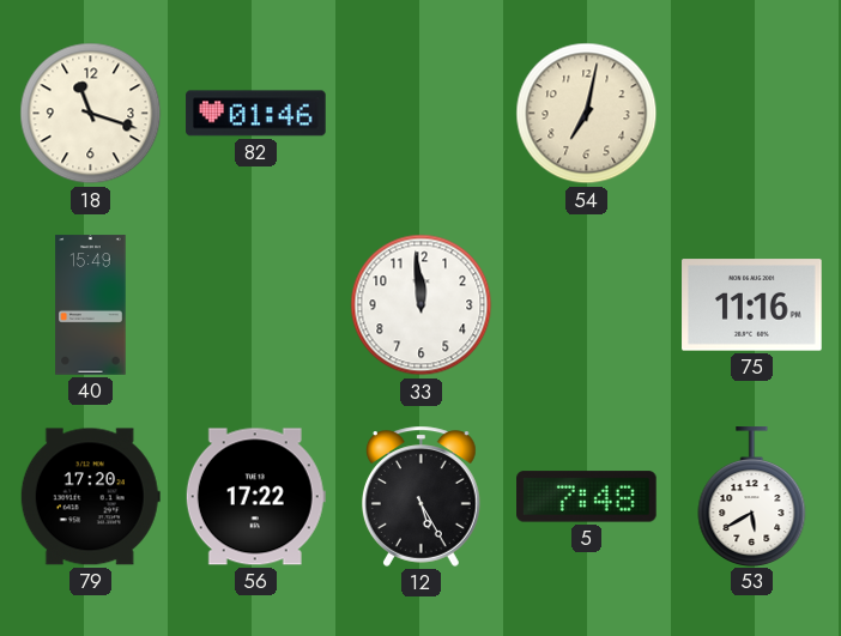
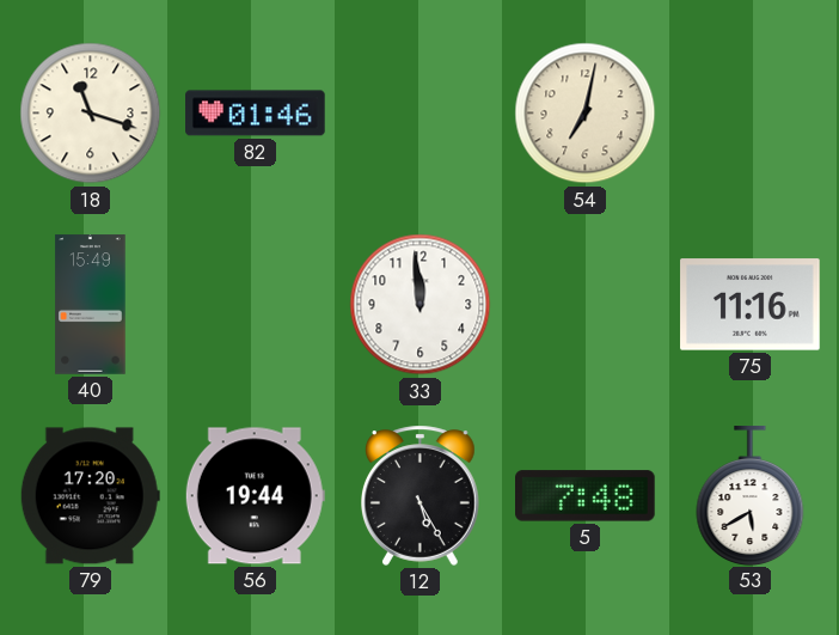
56: 17:22 -> 19:44 (255, 496)
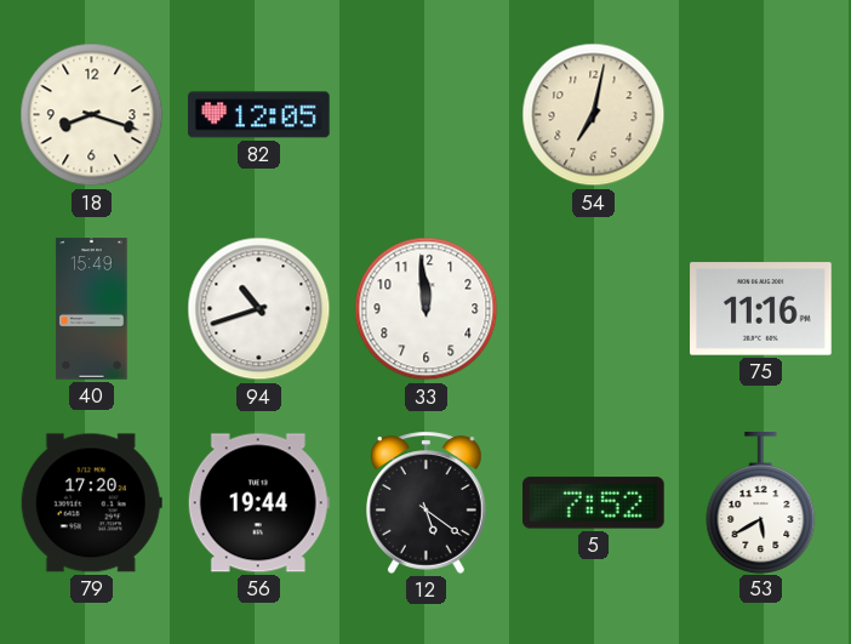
18: 11:18 -> 8:18 (92, 115)
82: 01:46 -> 12:05 (259, 115)
94: none -> 10:42 (259, 309)
12: 5:25 -> 5:21 (427, 502)
5: 7:48 -> 7:52 (594, 503)
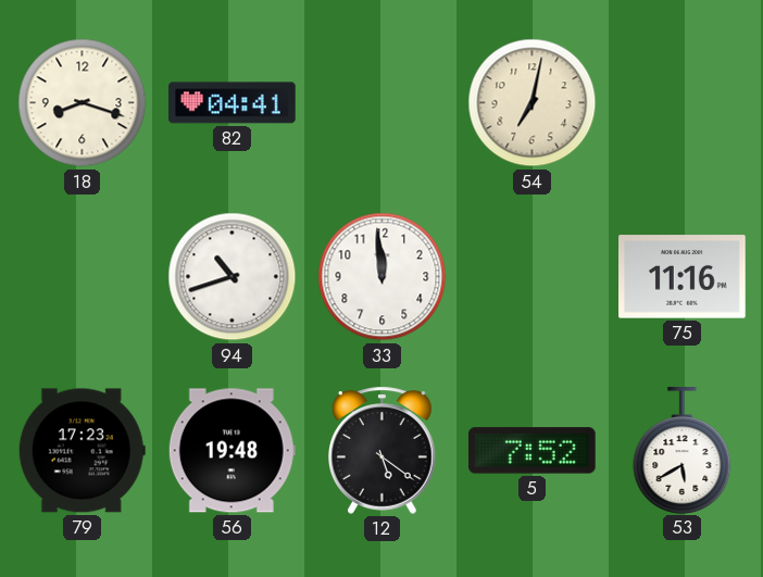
82: 12:05 -> 04:41 (233, 103)
40: 15:49 -> none (92, 309)
79: 17:20 -> 17:23 (82, 451)
56: 19:44 -> 19:48 (232, 451)
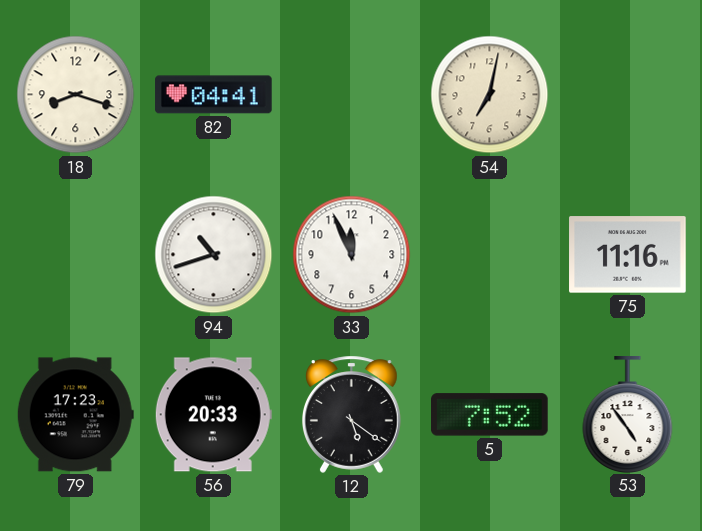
33: 11:59 -> 11:56 (352, 255)
56: 19:48 -> 20:33 (213, 415)
53: 5:40 -> 4:54 (628, 414)
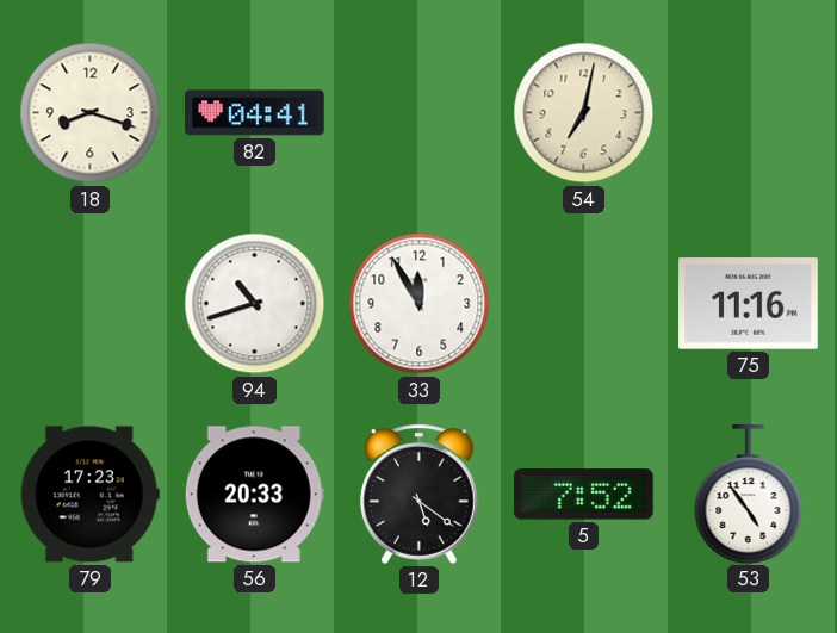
33: 11:56 -> 11:55 (420, 304)
